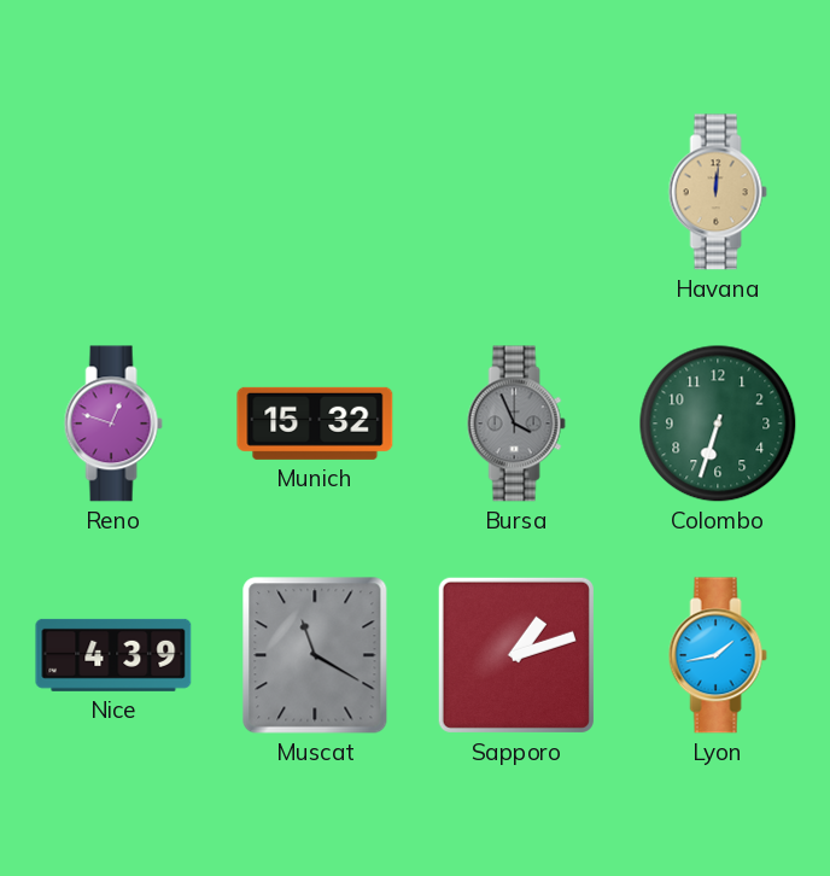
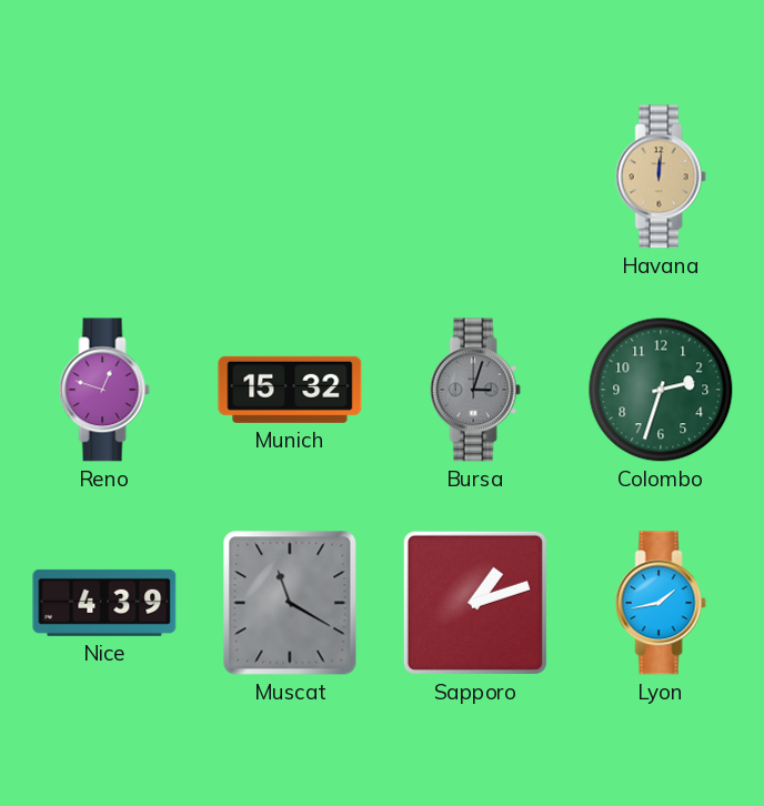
Bursa: 3:56 -> 3:03 (475, 390)
Colombo: 6:33 -> 2:33 (661, 390)
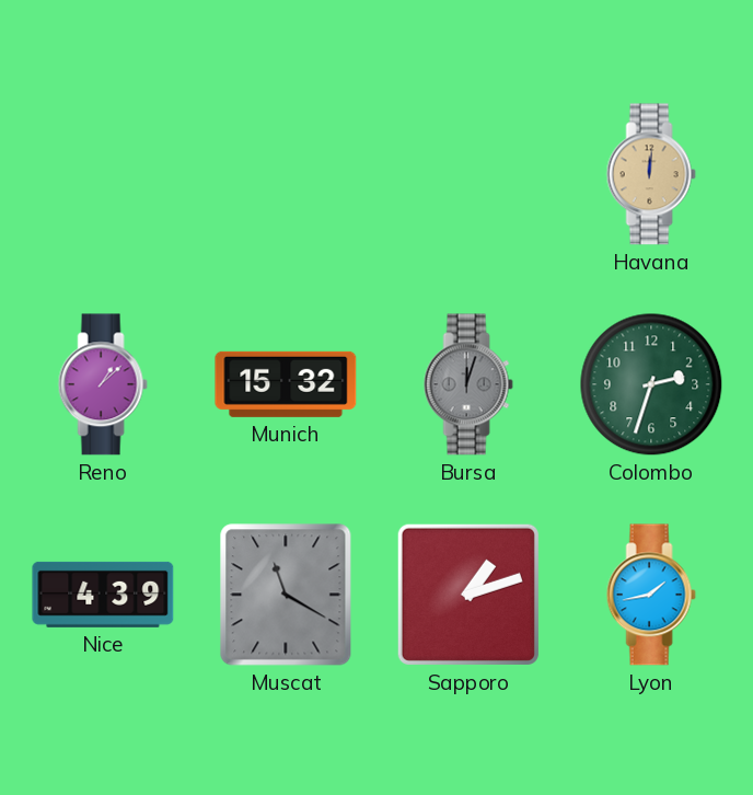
Reno: 12:48 -> 1:08 (103, 384)
Bursa: 3:03 -> 12:03 (468, 384)
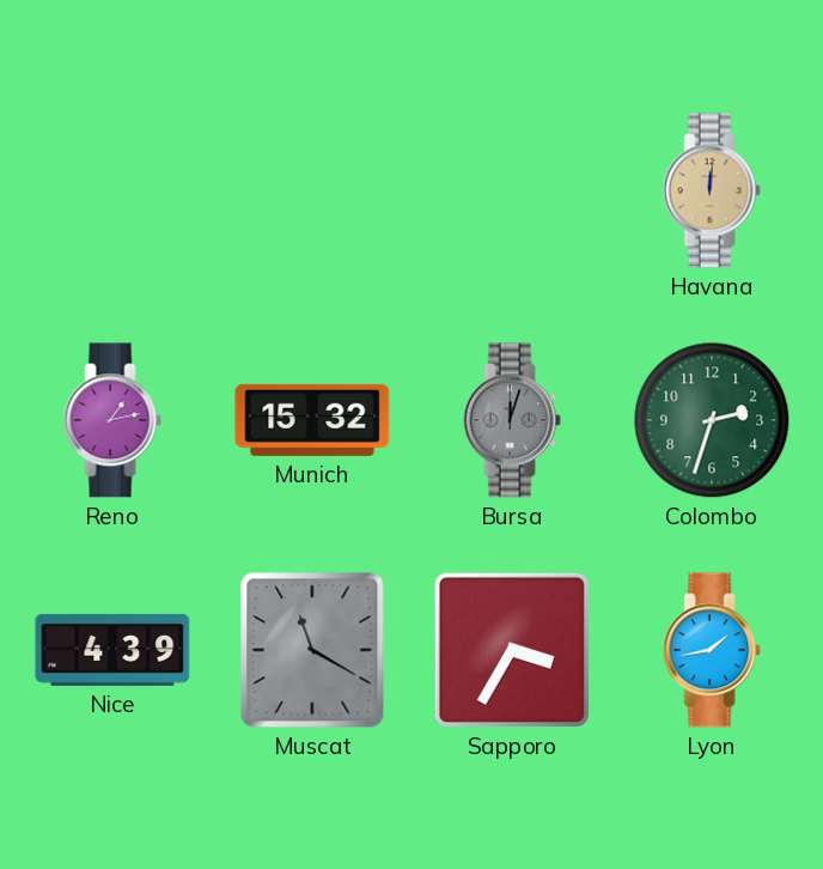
Reno: 1:08 -> 1:13 (112, 420)
Sapporo: 1:12 -> 3:35 (512, 650)
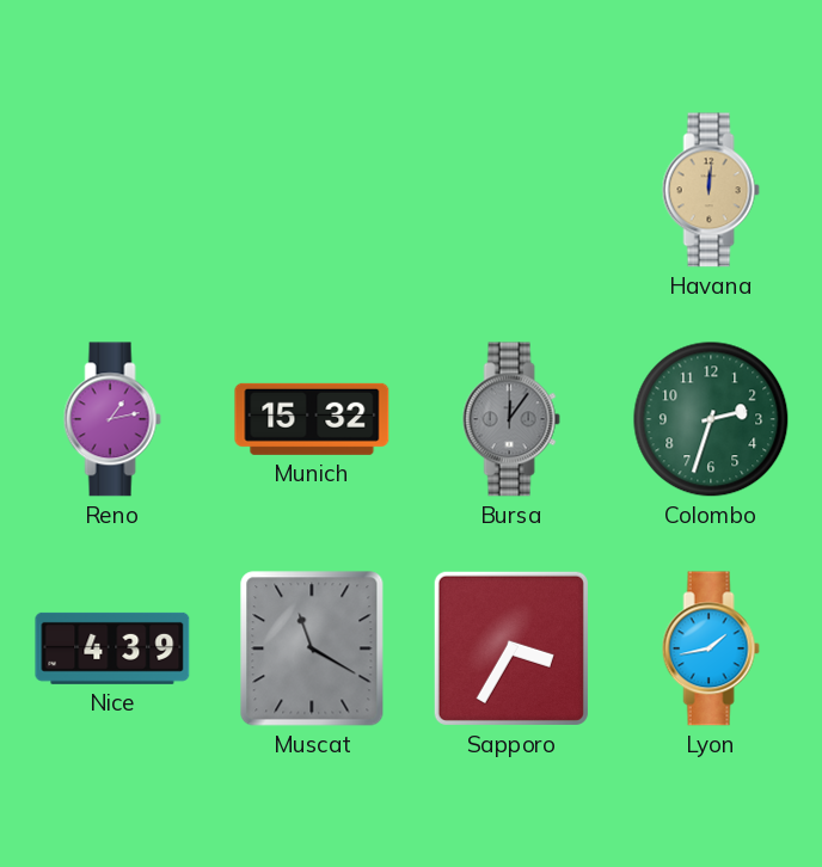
Bursa: 12:03 -> 12:06 (511, 419)
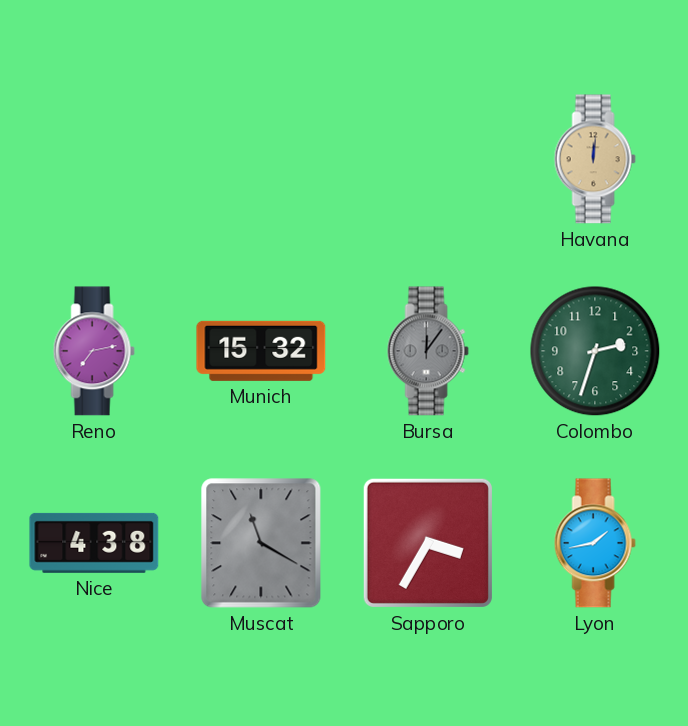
Reno: 1:13 -> 7:13 (94, 351)
Nice: 4:39 -> 4:38 (94, 543)
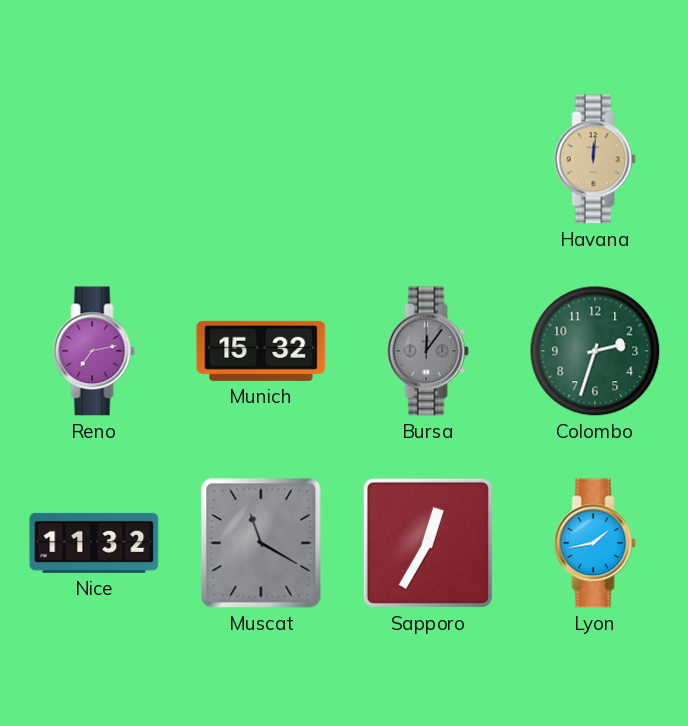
Nice: 4:38 -> 11:32 (94, 543)
Sapporo: 3:35 -> 12:35 (428, 543)
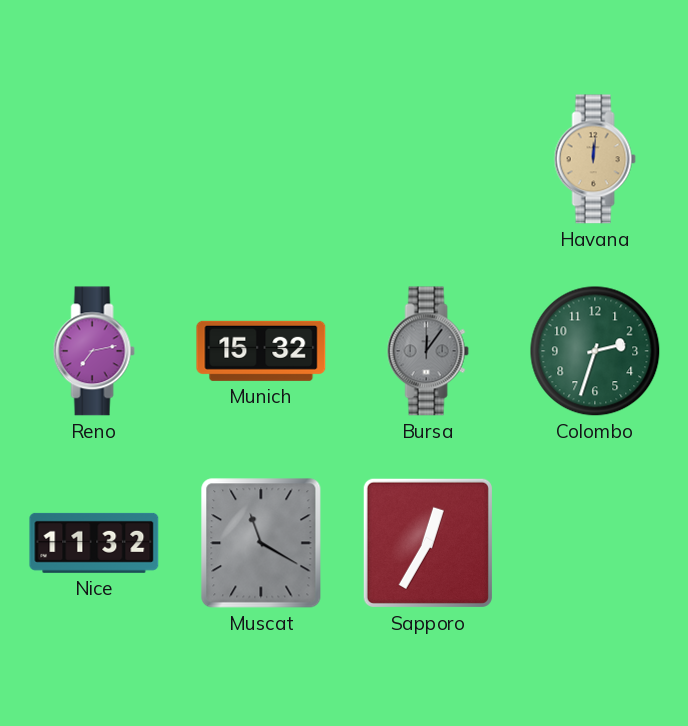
Lyon: 1:43 -> none (595, 543)
